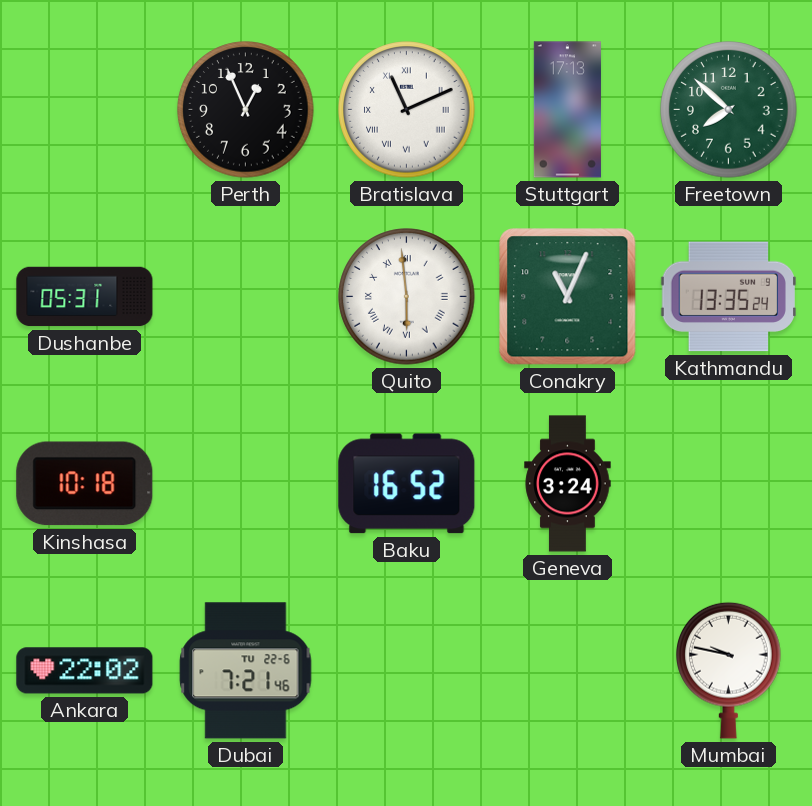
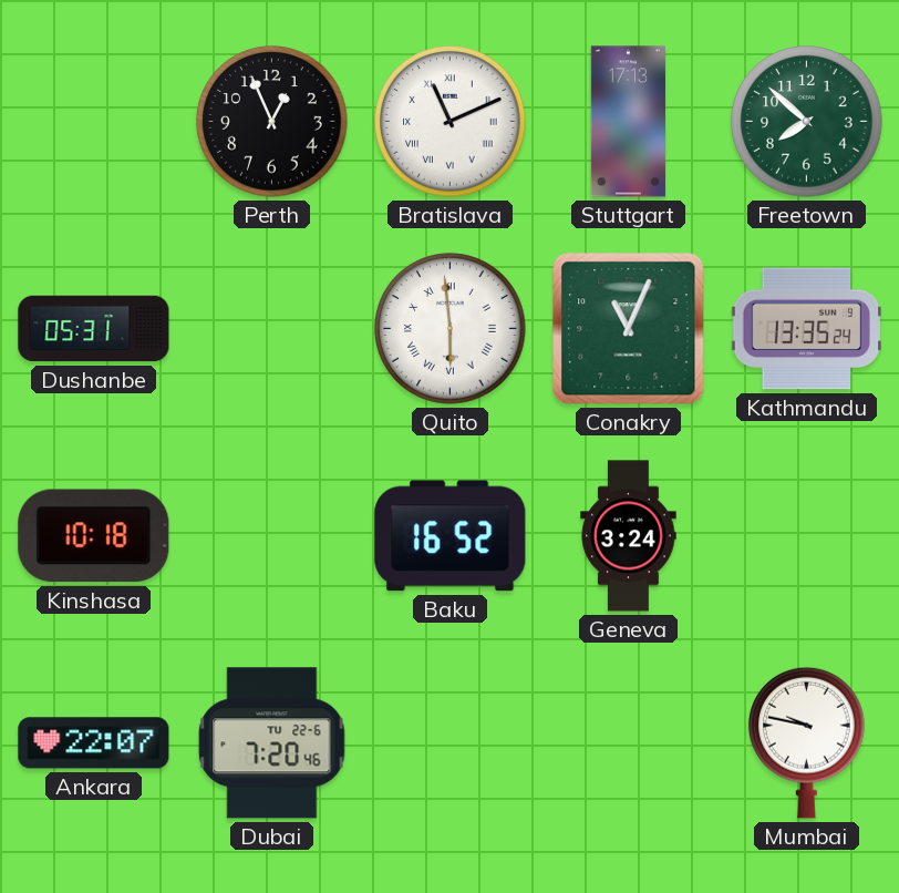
Ankara: 22:02 -> 22:07 (94, 743)
Dubai: 7:21 -> 7:20 (272, 743)
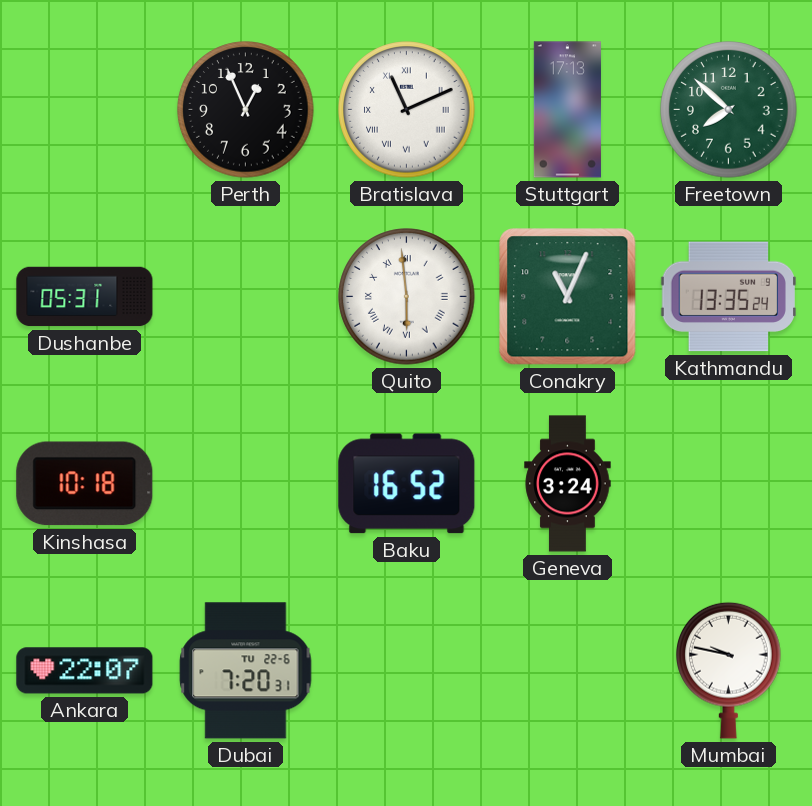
Dubai: 7:20:46 -> 7:20:31 (246, 671)
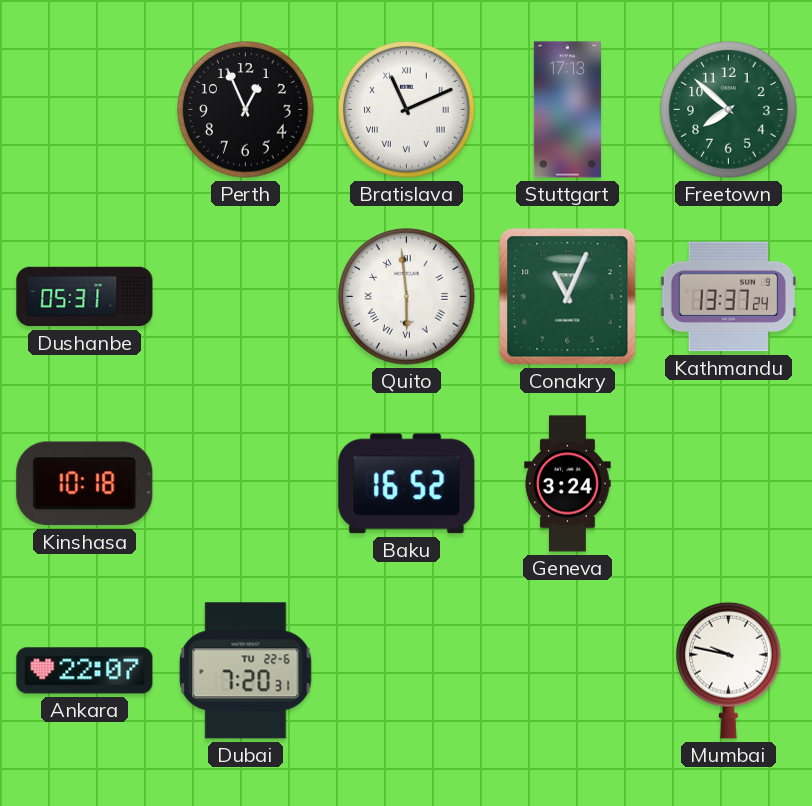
Kathmandu: 13:35 -> 13:37 (728, 297)
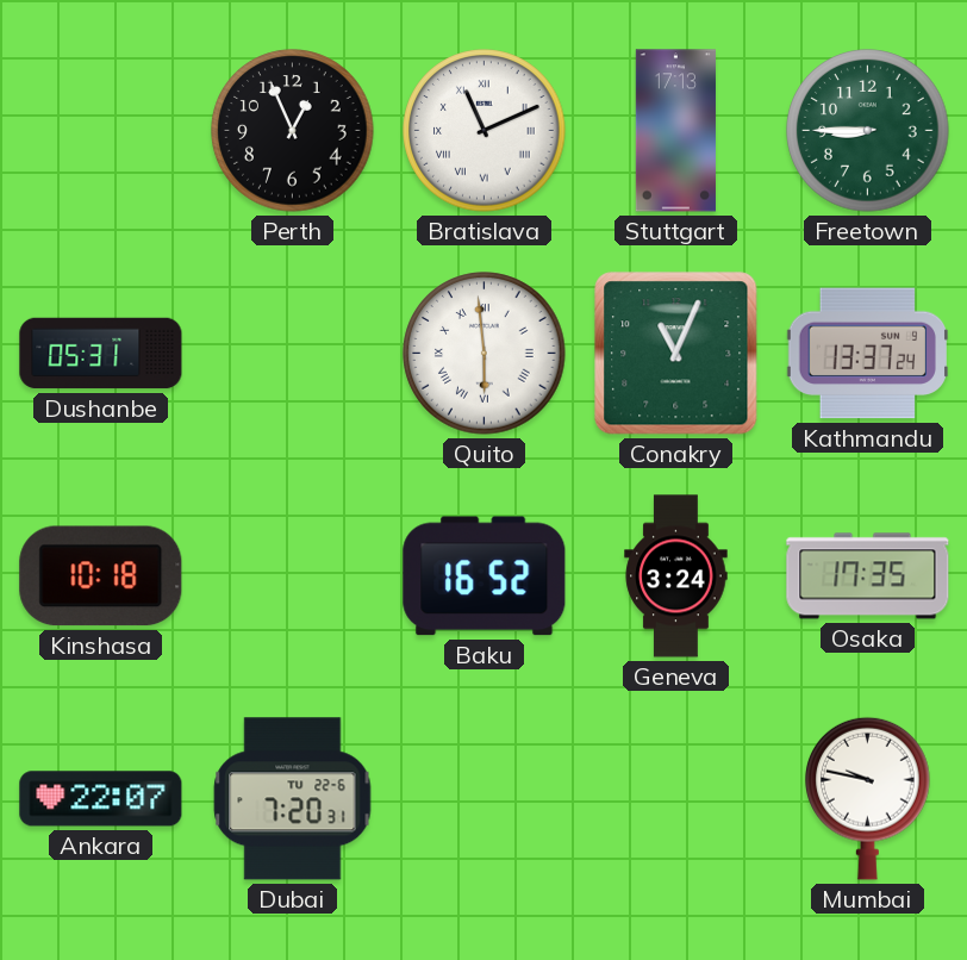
Freetown: 7:52 -> 8:45 (868, 131)
Osaka: none -> 17:35 (868, 576)
